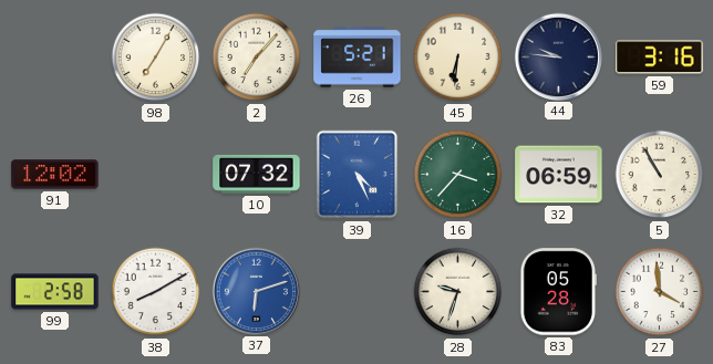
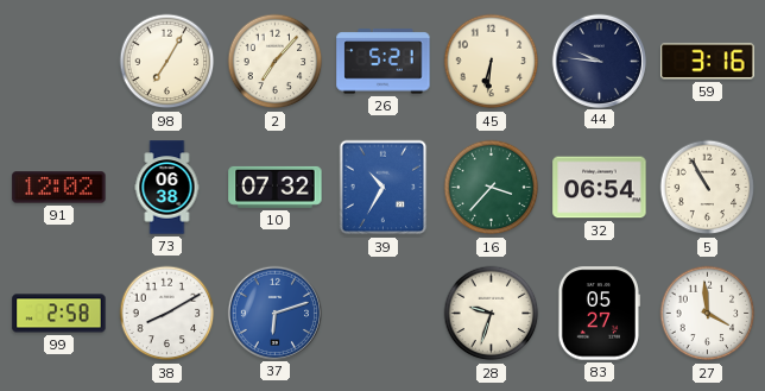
73: none -> 06:38 (167, 188)
39: 4:26 -> 10:35 (384, 188)
32: 06:59 -> 06:54 (600, 188)
83: 05:28 -> 05:27 (599, 314)
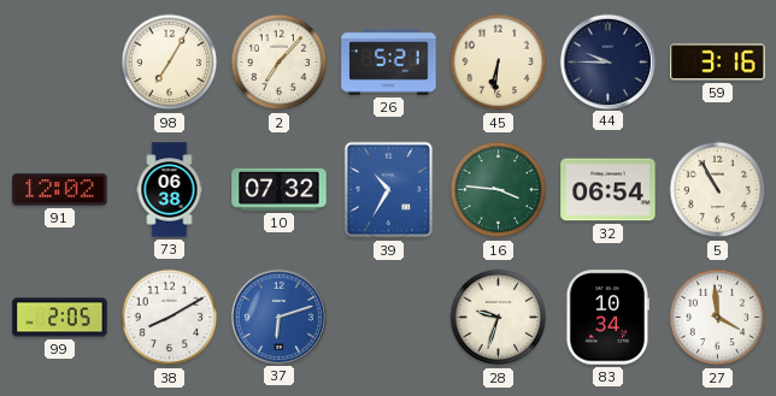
44: 9:46 -> 9:45 (607, 61)
16: 3:37 -> 3:46 (499, 190)
99: 2:58 -> 2:05 (60, 318)
83: 05:27 -> 10:34 (607, 318)
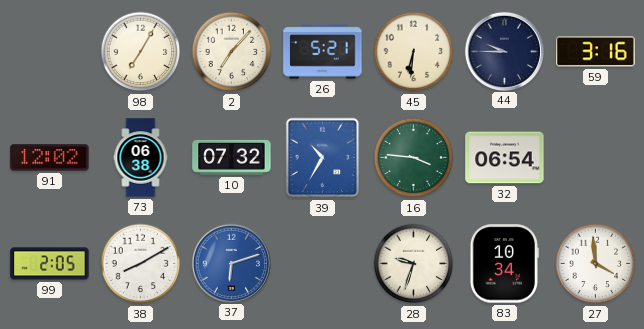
5: 10:55 -> none (718, 190)
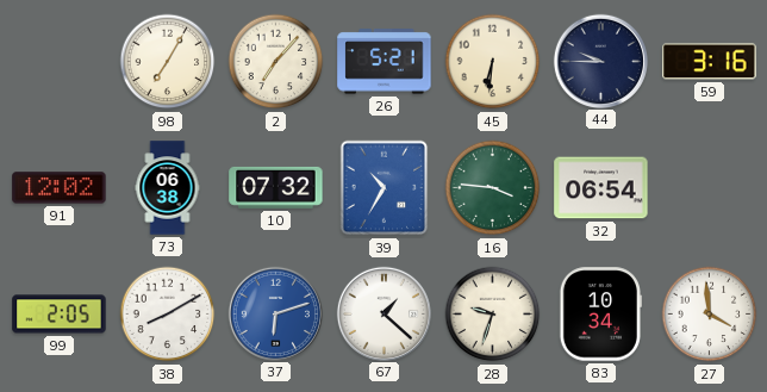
67: none -> 1:22 (383, 313)
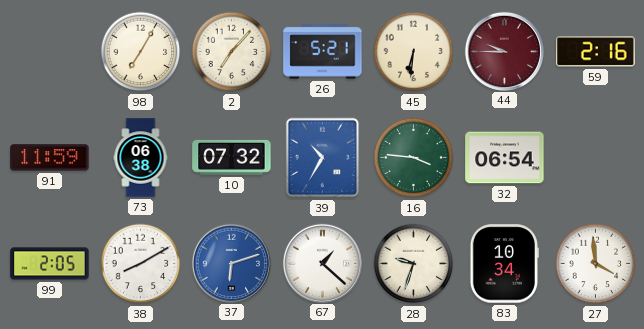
44 dial: navy -> burgundy (504, 51)
59: 3:16 -> 2:16 (596, 52)
91: 12:02 -> 11:59 (50, 158)
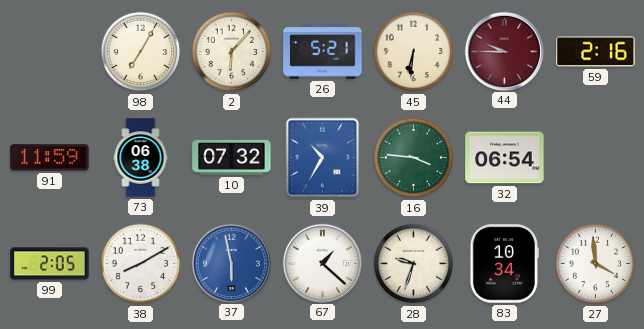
2: 7:07 -> 6:07 (232, 52)
37: 6:12 -> 5:58 (231, 263)
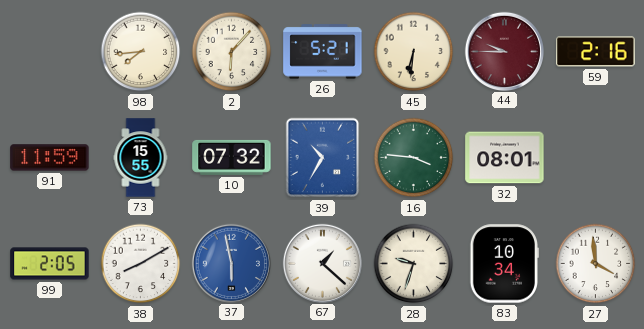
98: 7:05 -> 7:44 (141, 52)
73: 06:38 -> 15:55 (141, 158)
32: 06:54 -> 08:01 (505, 158)
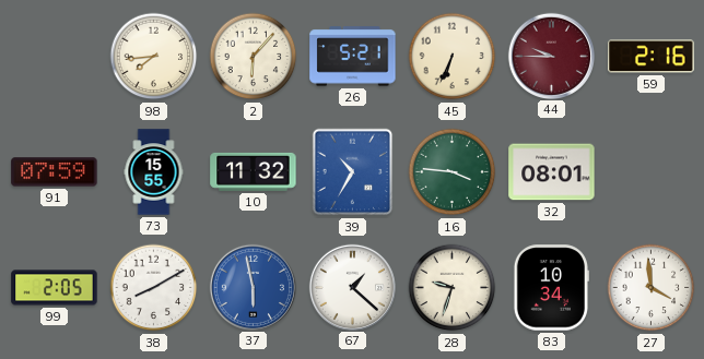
45: 6:31 -> 6:34 (453, 57)
91: 11:59 -> 07:59 (55, 172)
10: 07:32 -> 11:32 (254, 171)
